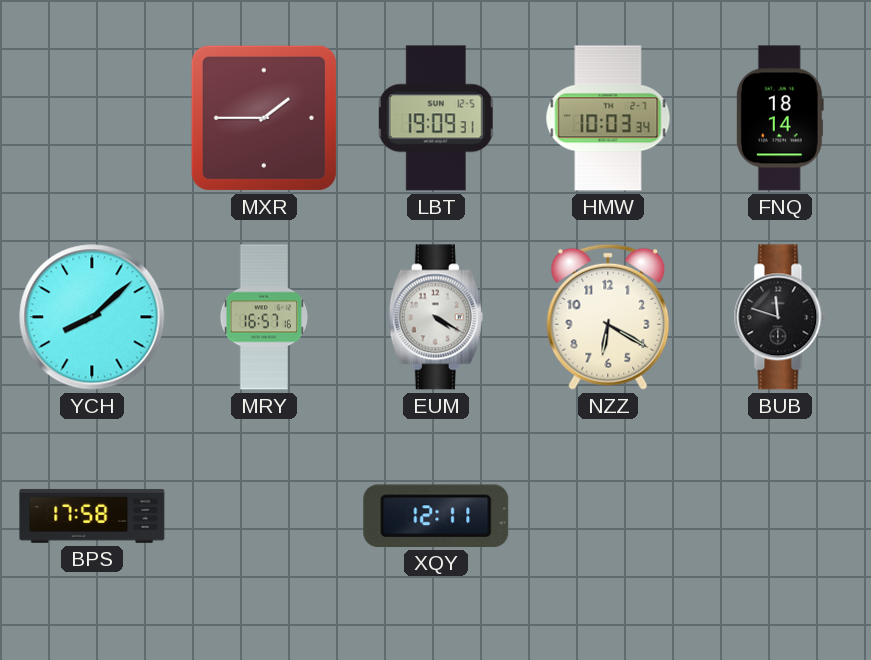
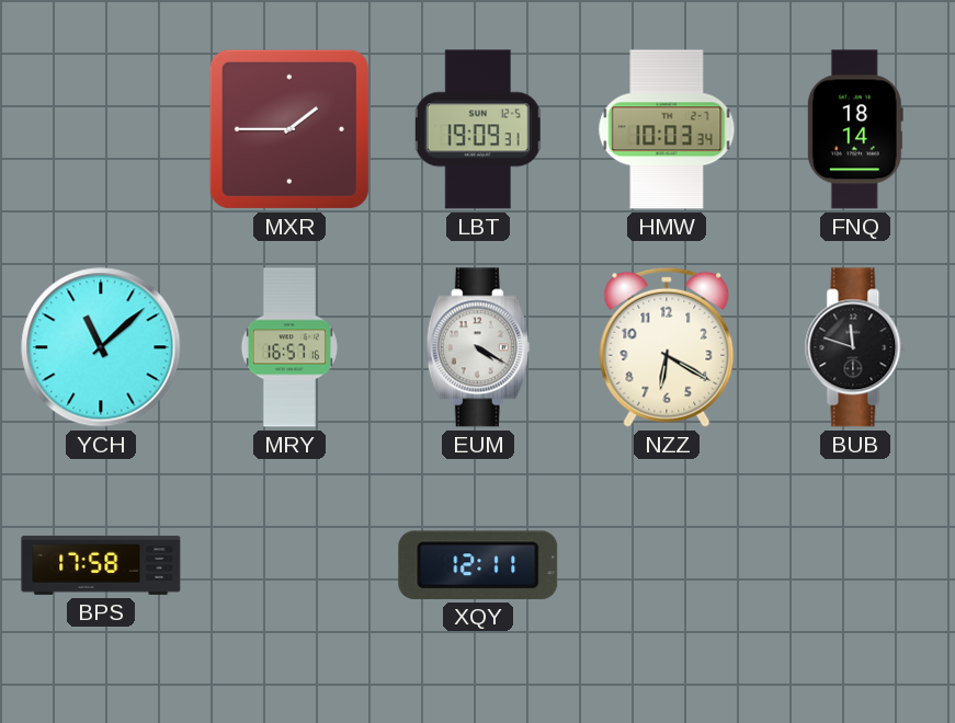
YCH: 8:08 -> 11:08 (101, 347)
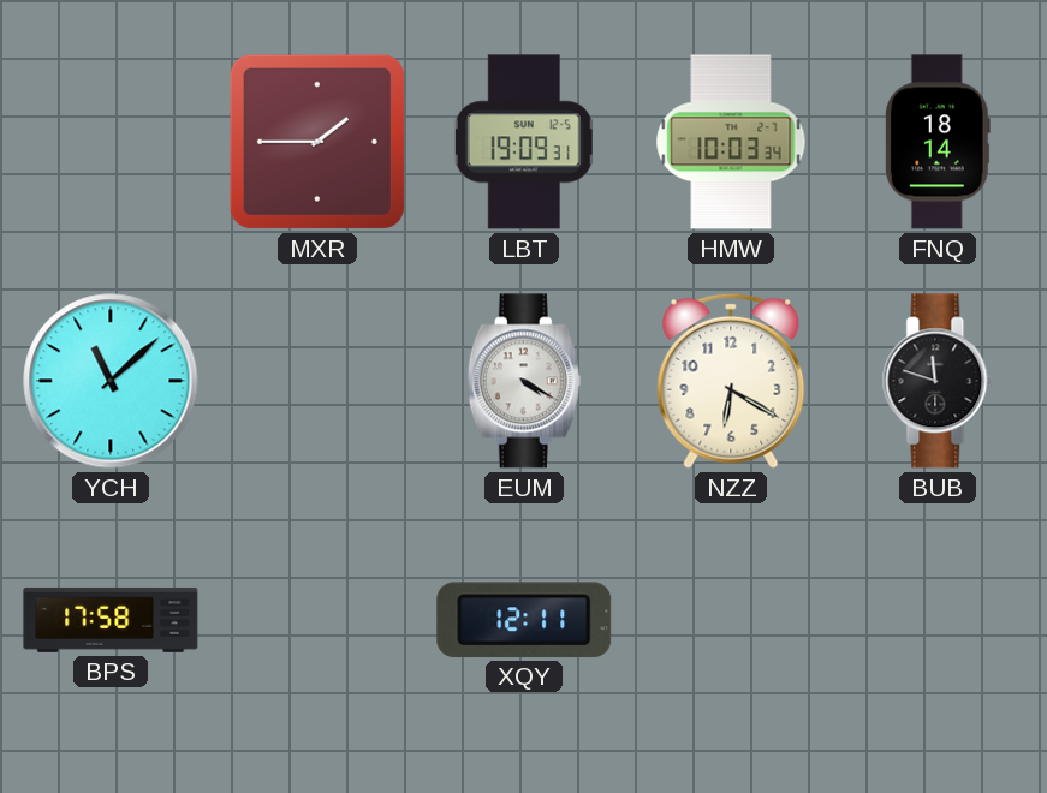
MRY: 16:57 -> none (289, 347)
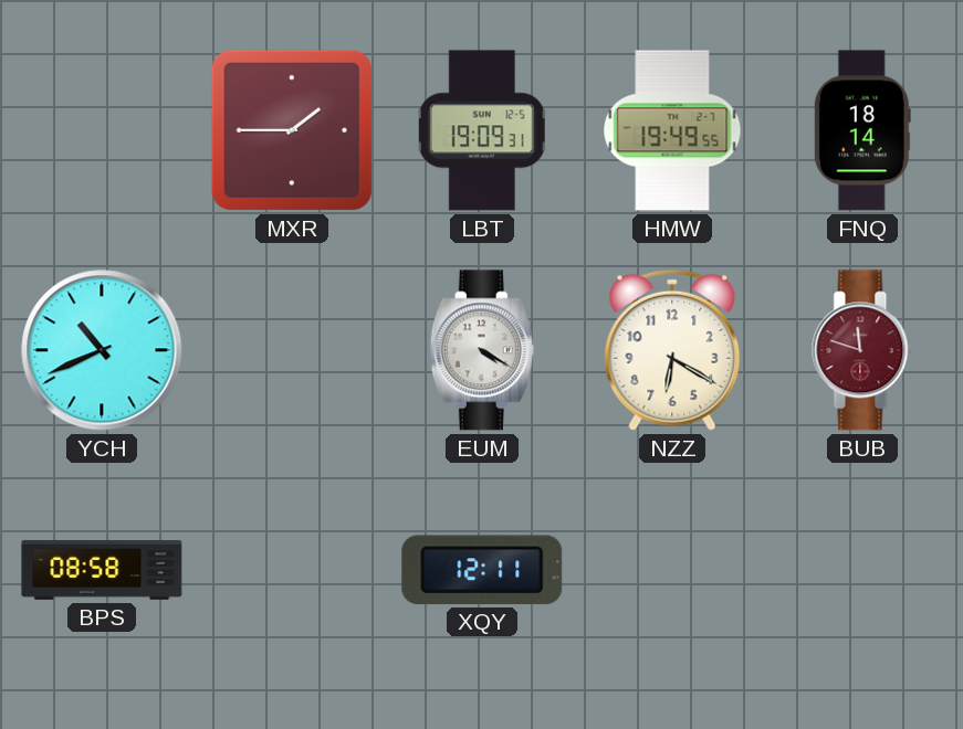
HMW: 10:03 -> 19:49 (672, 130)
YCH: 11:08 -> 10:41 (102, 350)
BUB dial: black -> burgundy (862, 350)
BPS: 17:58 -> 08:58 (102, 570)
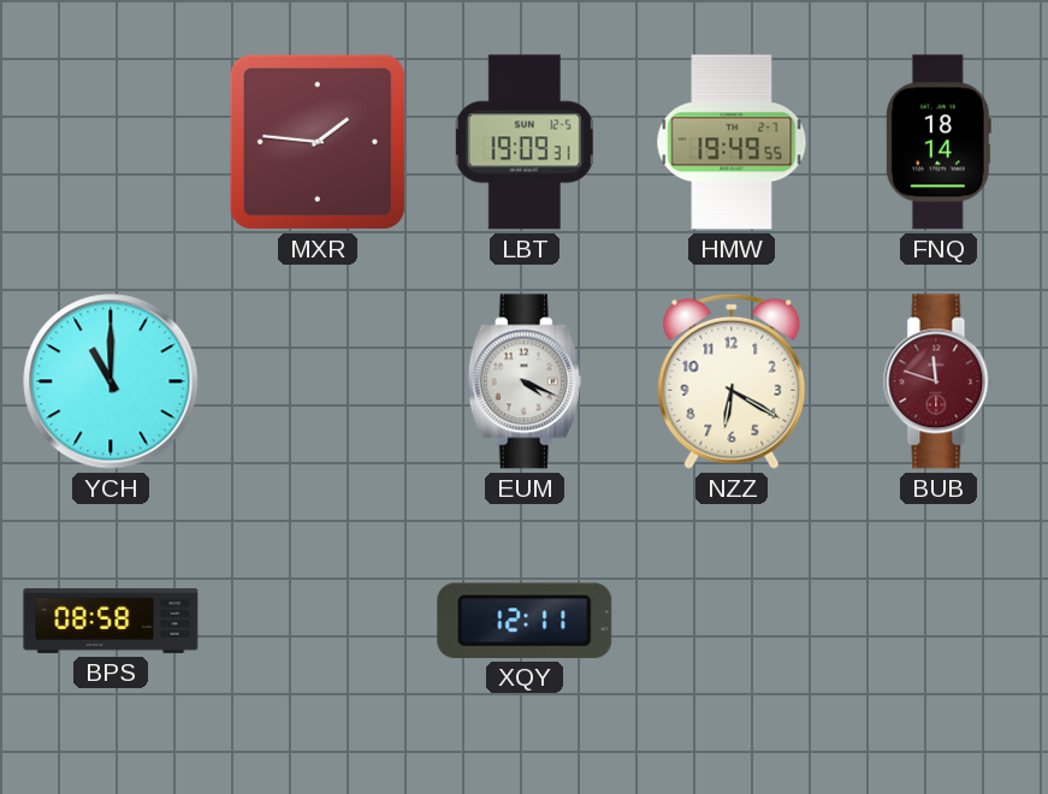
MXR: 1:45 -> 1:46 (318, 142)
YCH: 10:41 -> 11:00 (111, 381)
EUM: 4:20 -> 4:19 (525, 381)
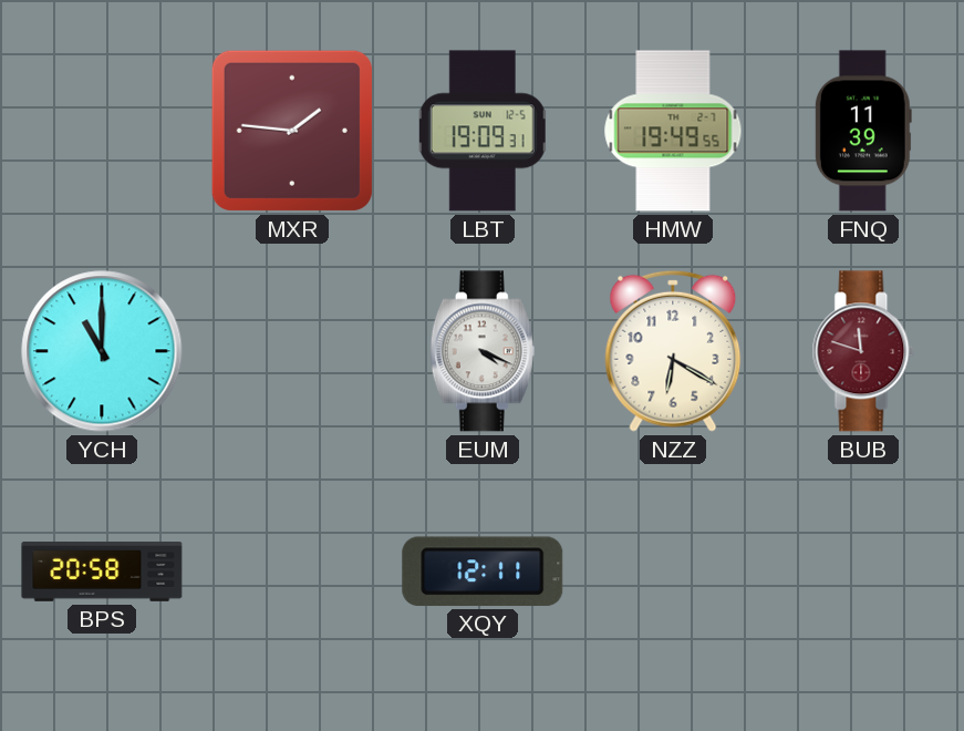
FNQ: 18:14 -> 11:39 (863, 131)
BPS: 08:58 -> 20:58 (102, 572)
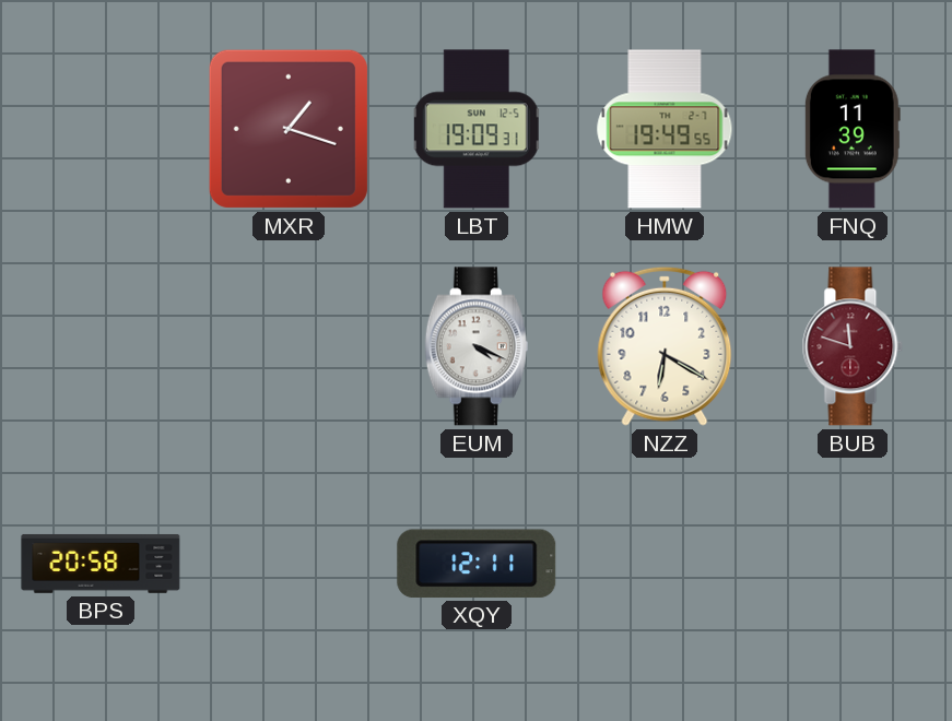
MXR: 1:46 -> 1:18 (289, 129)
YCH: 11:00 -> none (102, 351)
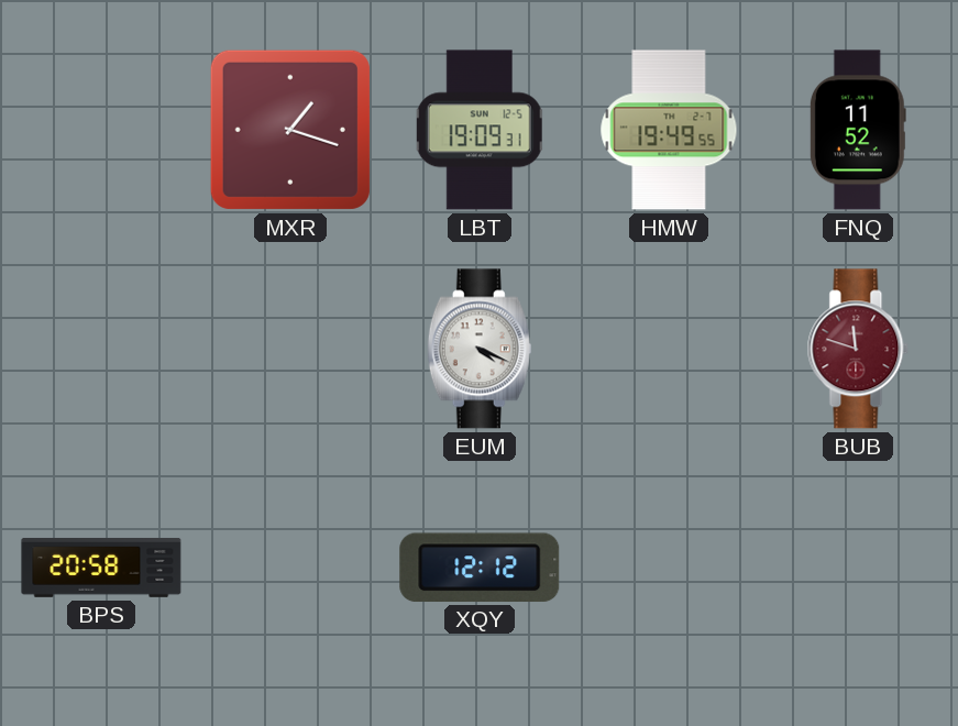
FNQ: 11:39 -> 11:52 (858, 130)
NZZ: 6:20 -> none (665, 346)
XQY: 12:11 -> 12:12 (480, 568)
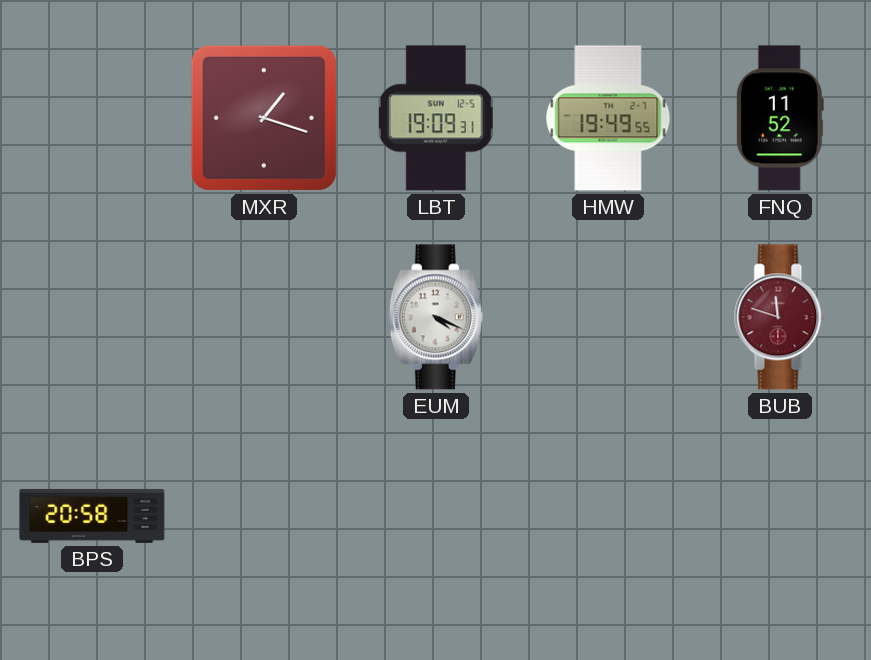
XQY: 12:12 -> none (480, 568)
